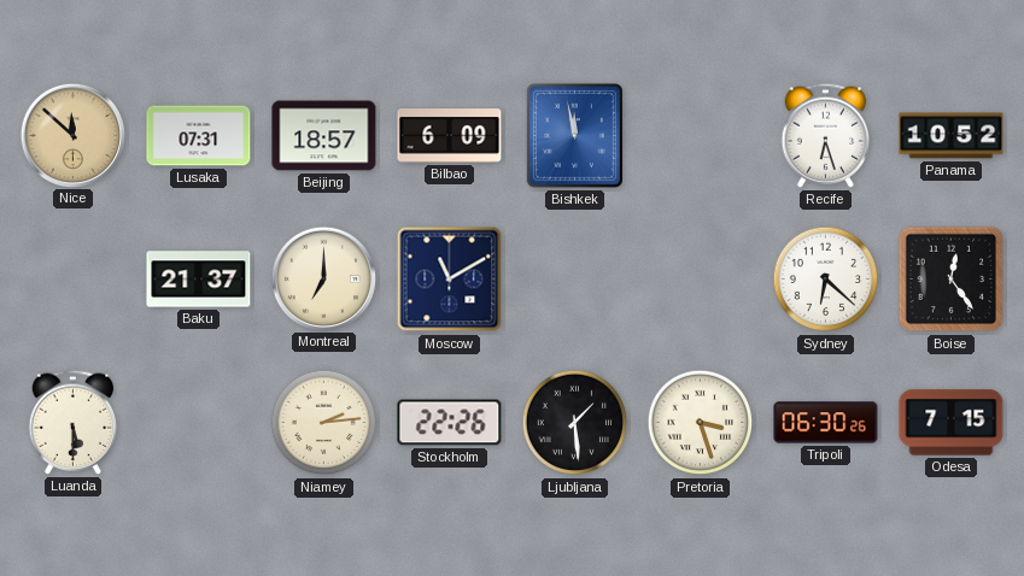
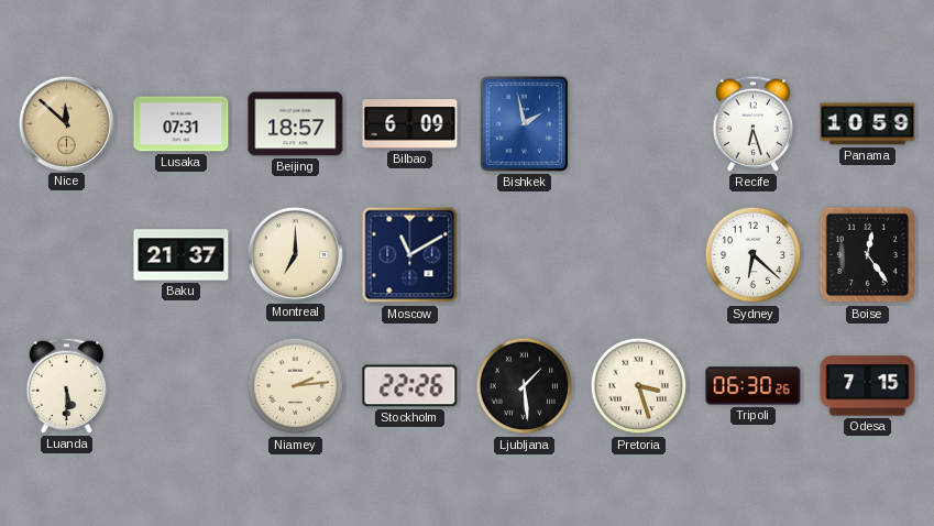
Bishkek: 11:58 -> 1:58 (524, 123)
Panama: 10:52 -> 10:59 (868, 124)
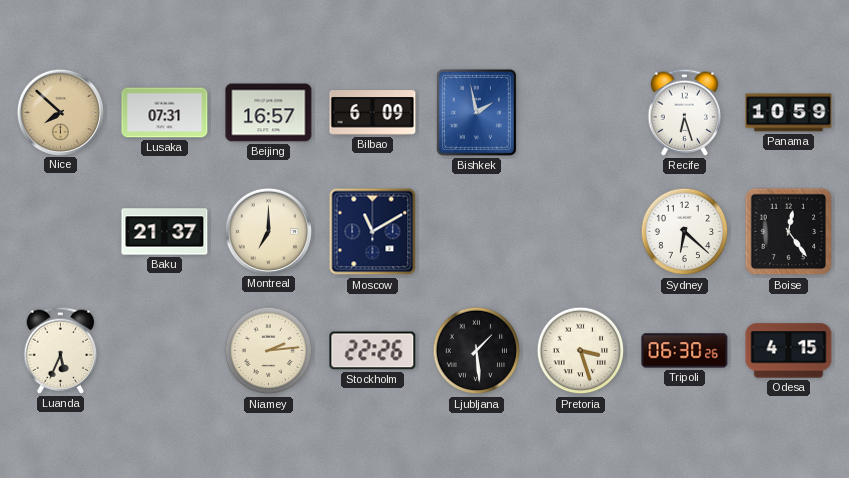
Nice: 11:52 -> 7:52 (60, 112)
Beijing: 18:57 -> 16:57 (269, 113)
Luanda: 5:30 -> 5:34 (61, 350)
Odesa: 7:15 -> 4:15 (789, 351)
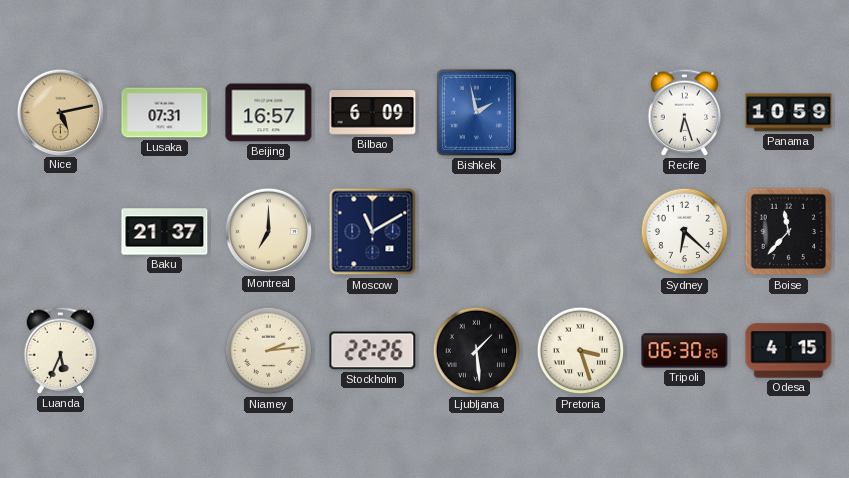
Nice: 7:52 -> 5:13 (60, 112)
Boise: 12:24 -> 11:37 (789, 232)
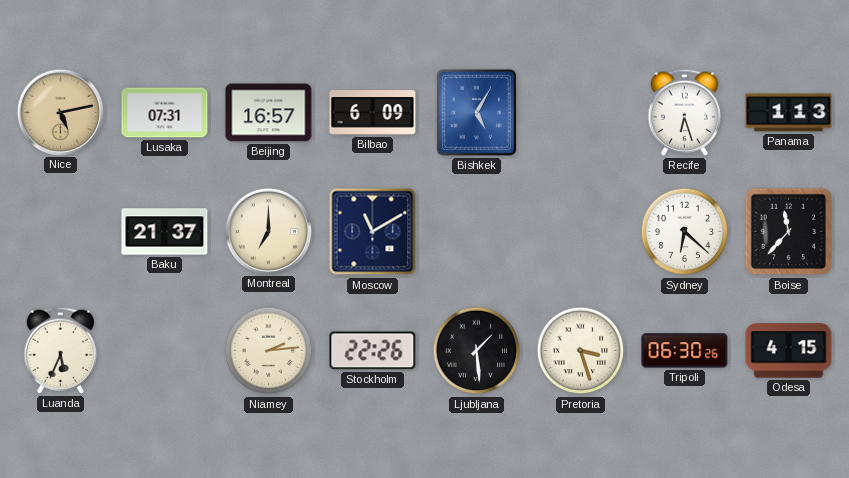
Bishkek: 1:58 -> 5:05 (476, 112)
Panama: 10:59 -> 1:13 (789, 113)
